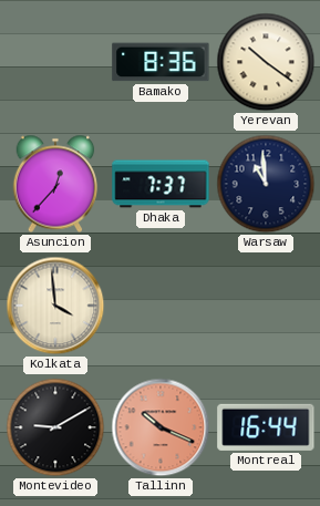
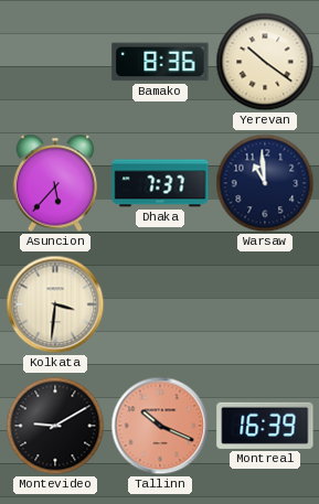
Asuncion: 12:37 -> 5:37 (55, 183)
Kolkata: 3:59 -> 3:31 (55, 304)
Montreal: 16:44 -> 16:39 (265, 426)
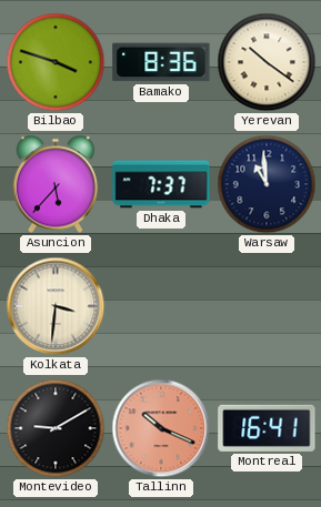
Bilbao: none -> 3:48 (56, 62)
Montreal: 16:39 -> 16:41 (267, 428)
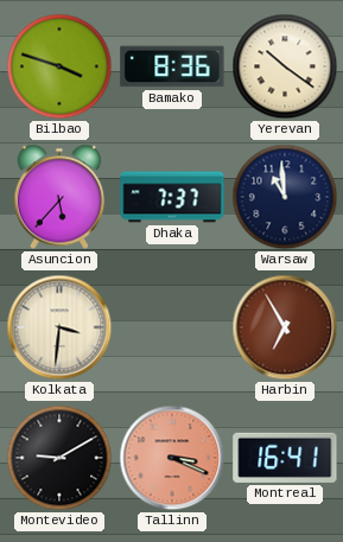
Harbin: none -> 6:55 (285, 327)
Tallinn: 10:19 -> 3:19 (172, 458)
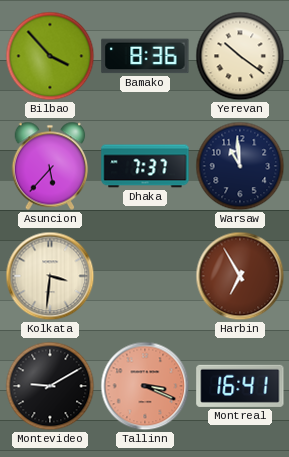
Bilbao: 3:48 -> 3:53 (50, 56)
